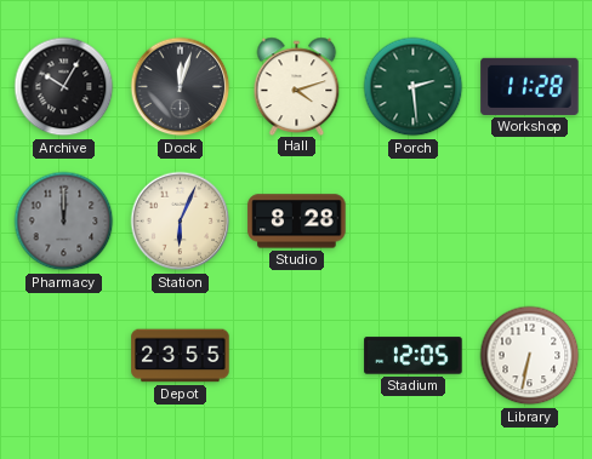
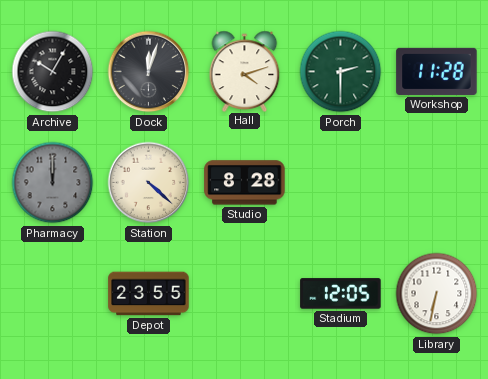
Porch: 2:29 -> 2:30 (341, 72)
Station: 6:04 -> 4:22 (149, 183)
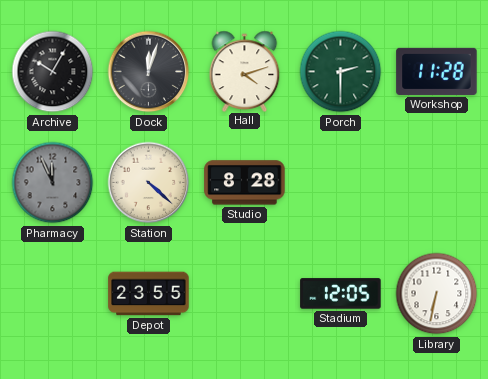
Pharmacy: 12:00 -> 11:56 (53, 183)
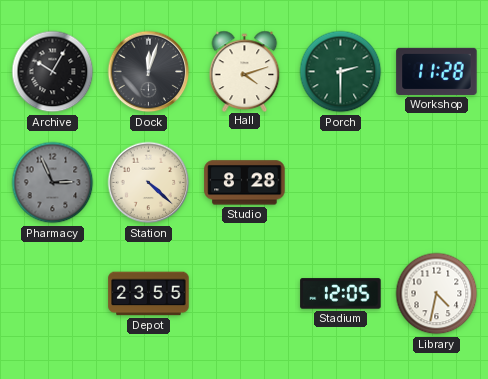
Pharmacy: 11:56 -> 2:56 (53, 183)
Library: 6:32 -> 4:32 (437, 294)
